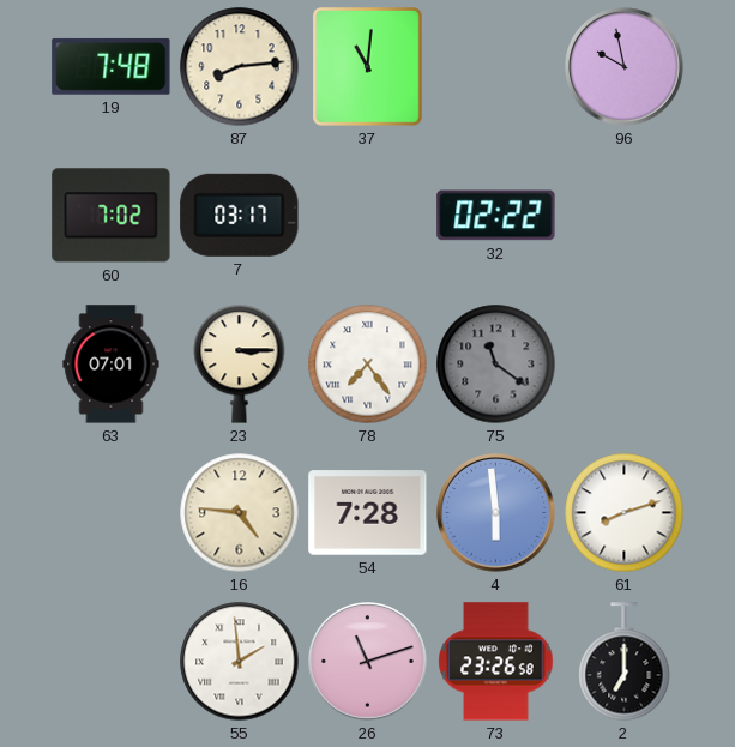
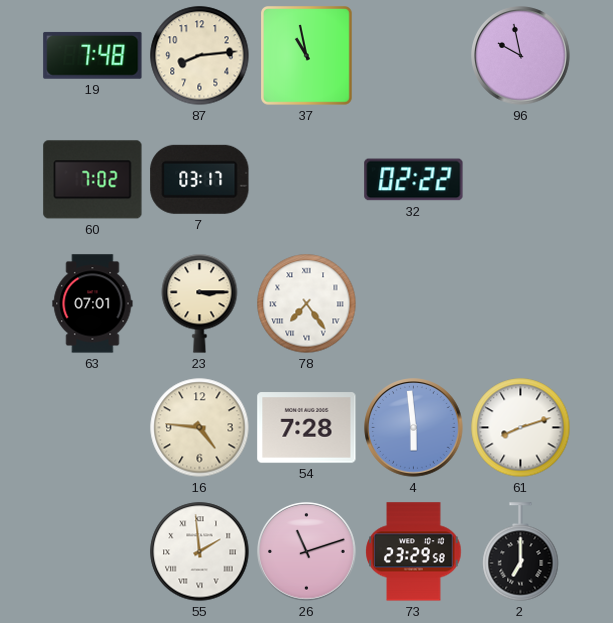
37: 11:01 -> 10:58 (307, 56)
75: 11:21 -> none (496, 365)
73: 23:26 -> 23:29 (414, 552)
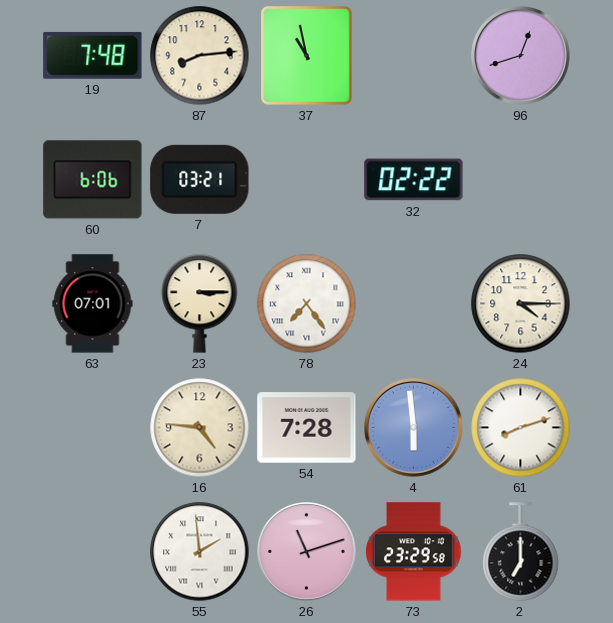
96: 9:58 -> 12:42 (521, 56)
60: 7:02 -> 6:06 (93, 180)
7: 03:17 -> 03:21 (200, 179)
24: none -> 4:15 (521, 304)
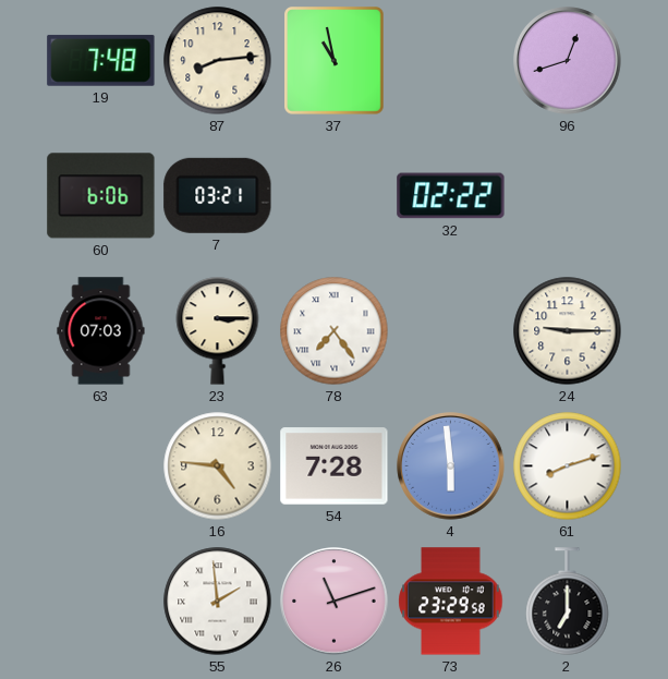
63: 07:01 -> 07:03 (101, 331)
24: 4:15 -> 9:15 (568, 331)
